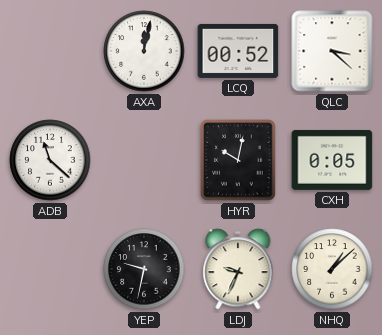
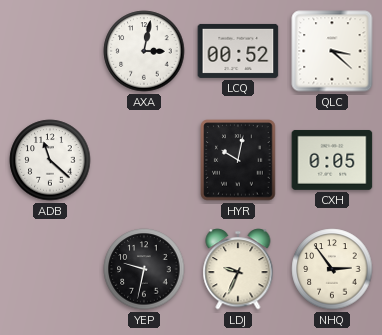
AXA: 12:02 -> 3:02 (144, 51)
NHQ: 1:08 -> 2:54 (332, 269)
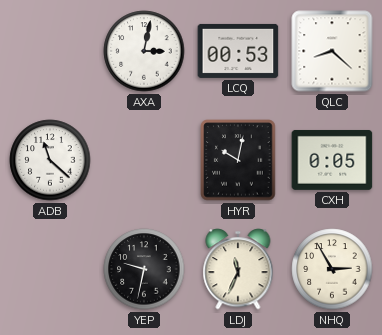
LCQ: 00:52 -> 00:53 (238, 51)
QLC: 3:22 -> 8:22 (332, 51)
LDJ: 9:34 -> 11:34 (238, 269)
NHQ: 2:54 -> 2:55 (332, 269)
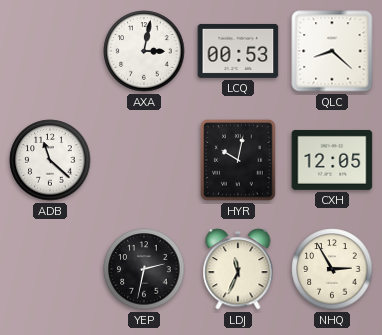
CXH: 0:05 -> 12:05 (332, 160)
YEP: 9:32 -> 2:32 (144, 269)
